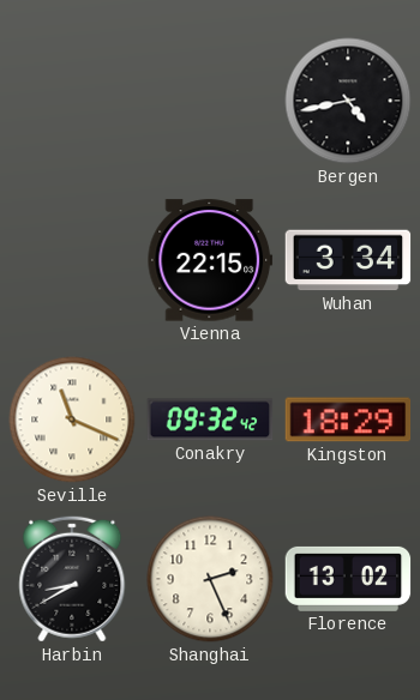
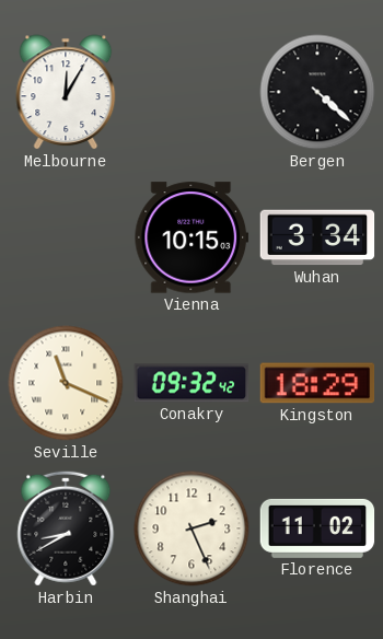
Melbourne: none -> 12:05 (66, 92)
Bergen: 4:43 -> 4:22 (317, 92)
Vienna: 22:15 -> 10:15 (191, 237)
Florence: 13:02 -> 11:02 (317, 528)
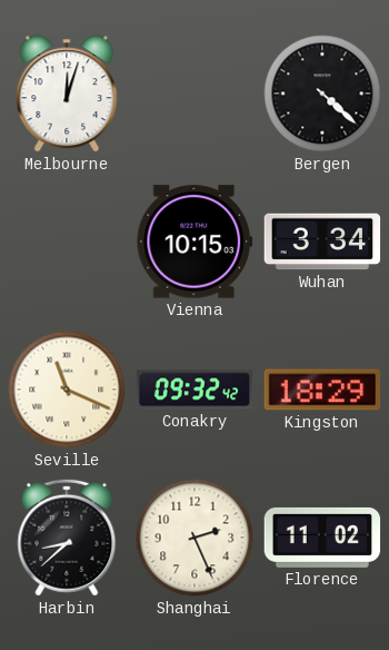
Melbourne: 12:05 -> 12:03 (67, 93)
Harbin: 8:40 -> 8:38 (67, 538)
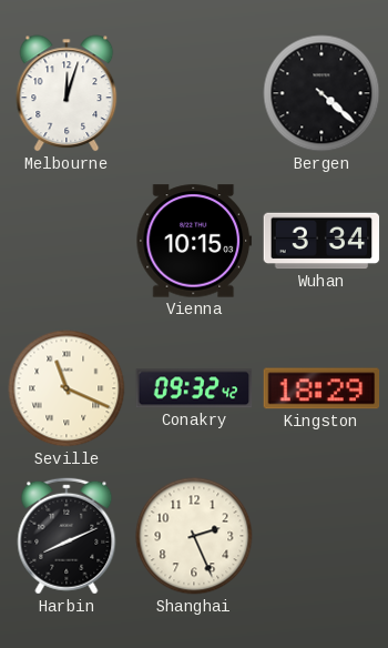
Harbin: 8:38 -> 8:11 (67, 536)
Florence: 11:02 -> none (322, 538)
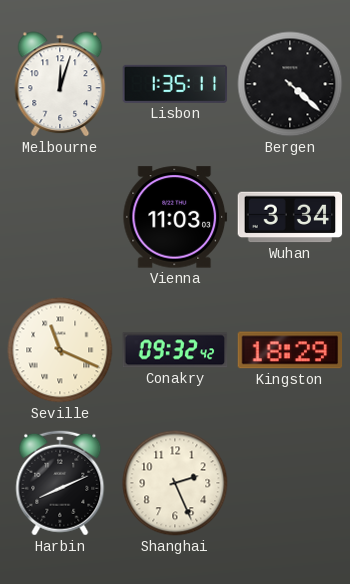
Lisbon: none -> 1:35 (175, 84)
Vienna: 10:15 -> 11:03 (175, 217)
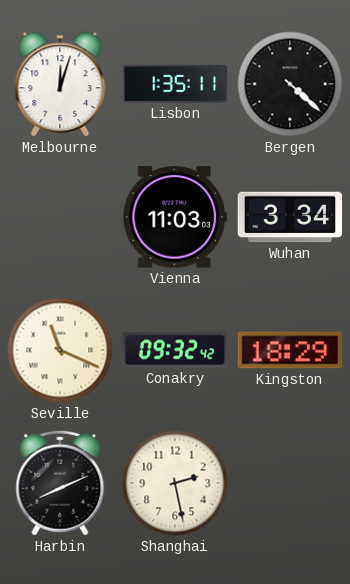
Shanghai: 2:26 -> 2:28 (175, 483)
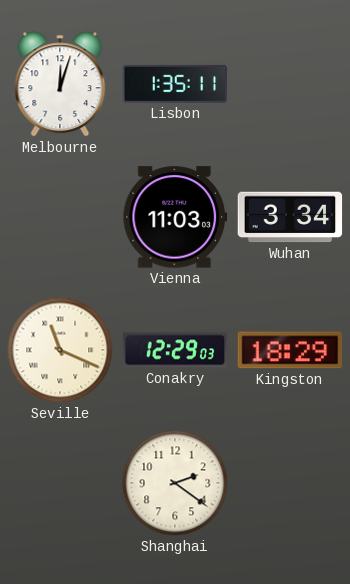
Bergen: 4:22 -> none (290, 84)
Conakry: 09:32 -> 12:29 (175, 350)
Harbin: 8:11 -> none (60, 483)
Shanghai: 2:28 -> 2:21 (175, 483)
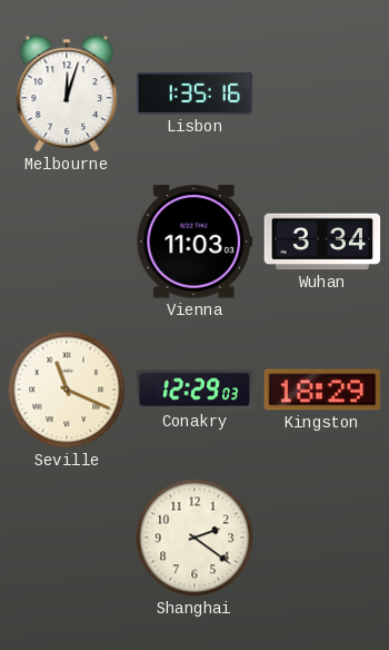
Lisbon: 1:35:11 -> 1:35:16 (194, 93)
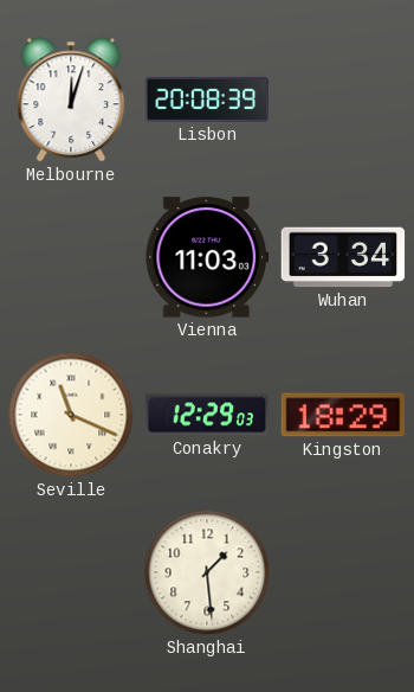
Lisbon: 1:35 -> 20:08 (207, 100)
Shanghai: 2:21 -> 1:29 (207, 572)
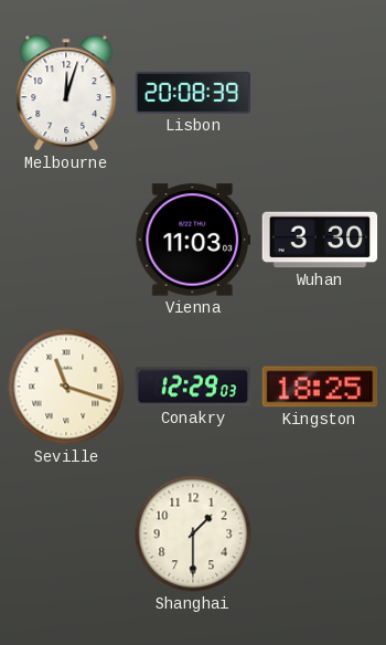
Wuhan: 3:34 -> 3:30 (320, 240)
Seville: 11:19 -> 11:18 (66, 387)
Kingston: 18:29 -> 18:25 (320, 387)
Shanghai: 1:29 -> 1:30 (193, 533)
